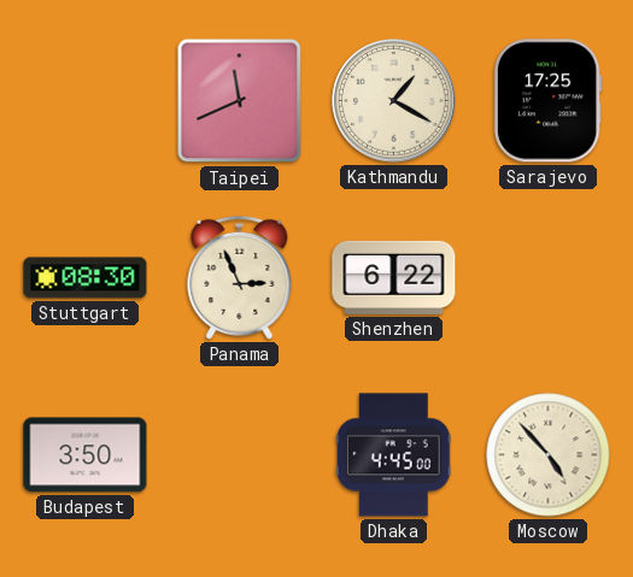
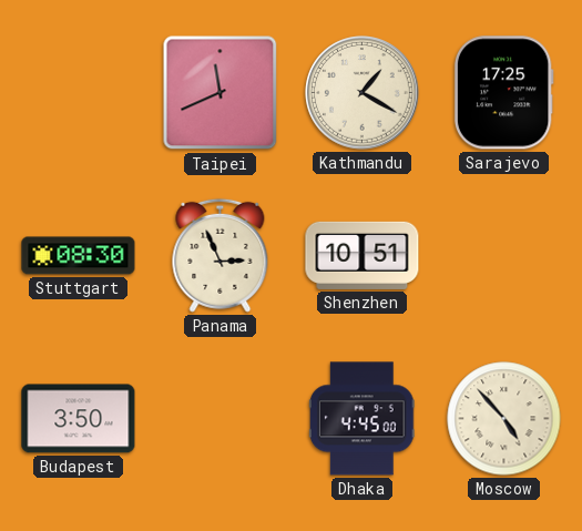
Shenzhen: 6:22 -> 10:51 (363, 255)
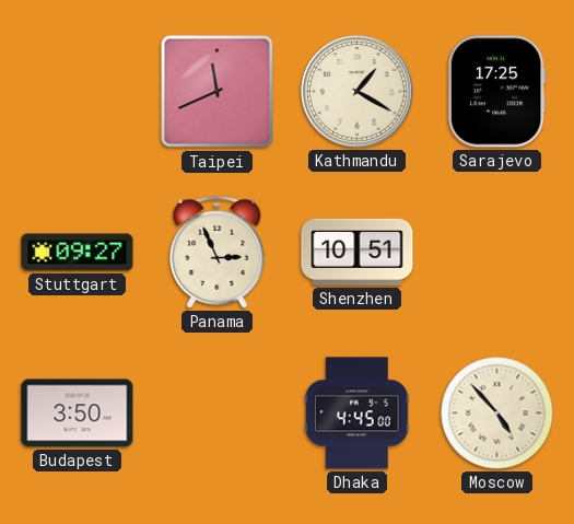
Stuttgart: 08:30 -> 09:27 (78, 253)
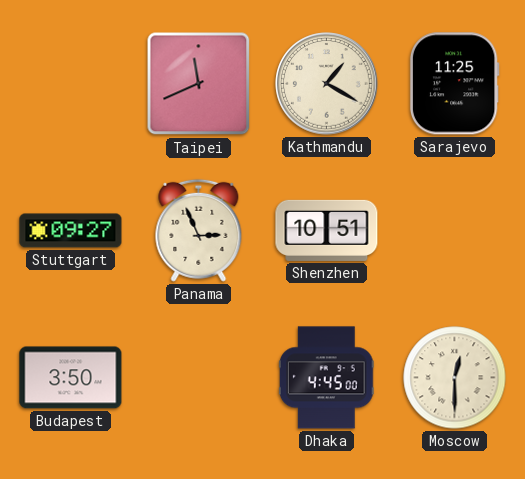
Sarajevo: 17:25 -> 11:25 (454, 84)
Moscow: 4:53 -> 12:30 (455, 378)
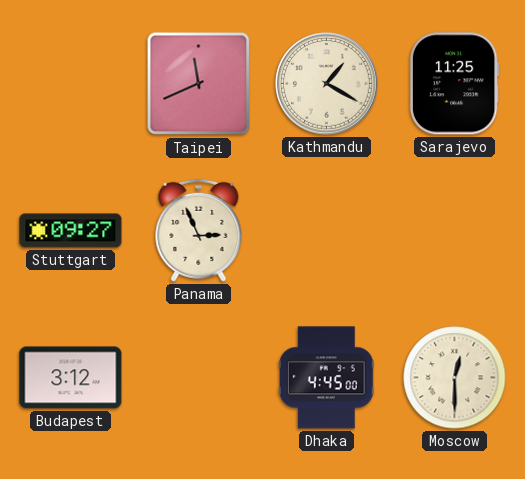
Shenzhen: 10:51 -> none (327, 230)
Budapest: 3:50 -> 3:12 (71, 378)
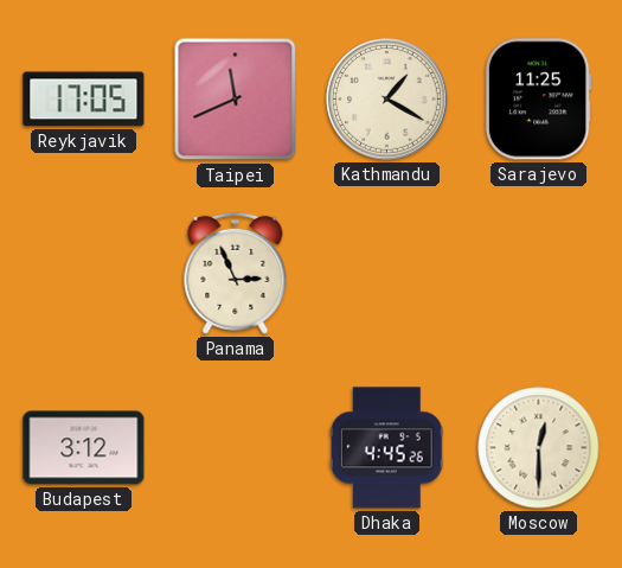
Reykjavik: none -> 17:05 (84, 100)
Stuttgart: 09:27 -> none (71, 231)
Dhaka: 4:45:00 -> 4:45:26 (386, 448)
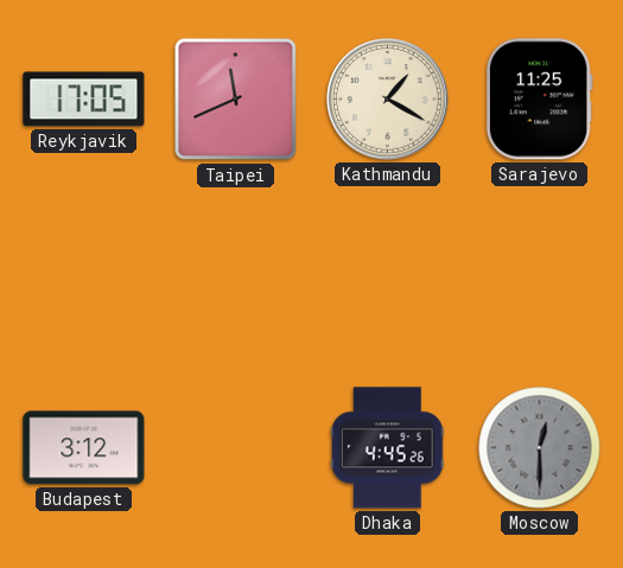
Panama: 2:56 -> none (236, 273)
Moscow dial: cream -> grey (540, 448)
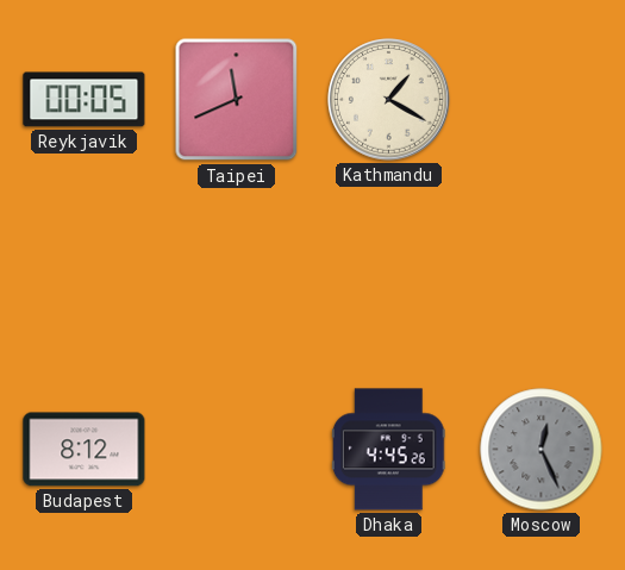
Reykjavik: 17:05 -> 00:05 (85, 100)
Sarajevo: 11:25 -> none (539, 100)
Budapest: 3:12 -> 8:12 (85, 450)
Moscow: 12:30 -> 12:26 (542, 450)
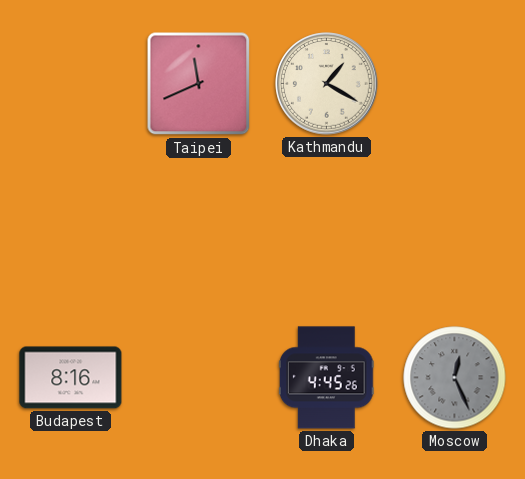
Reykjavik: 00:05 -> none (85, 100)
Budapest: 8:12 -> 8:16 (71, 378)
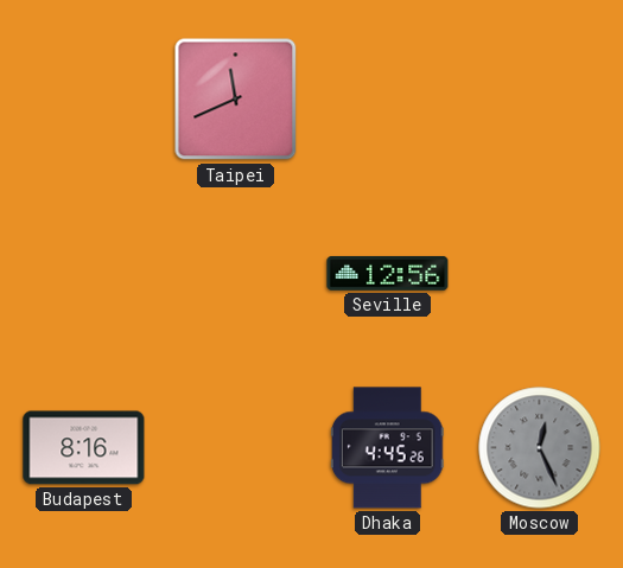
Kathmandu: 1:20 -> none (327, 84)
Seville: none -> 12:56 (388, 274)
